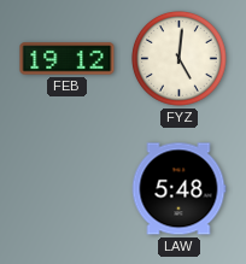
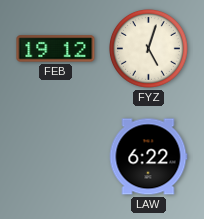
FYZ: 5:01 -> 5:03 (149, 49)
LAW: 5:48 -> 6:22 (148, 157)
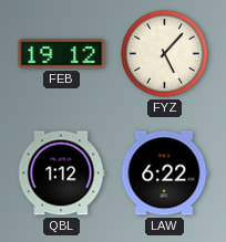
FYZ: 5:03 -> 5:07 (165, 54)
QBL: none -> 1:12 (61, 173)
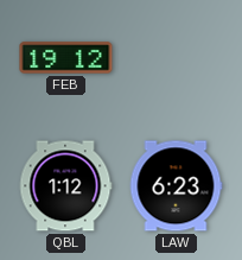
FYZ: 5:07 -> none (165, 54)
LAW: 6:22 -> 6:23 (176, 186)
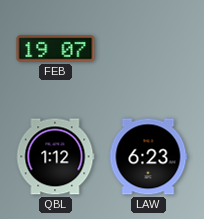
FEB: 19:12 -> 19:07 (56, 49)
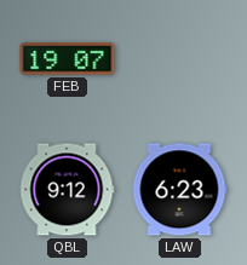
QBL: 1:12 -> 9:12 (67, 190)
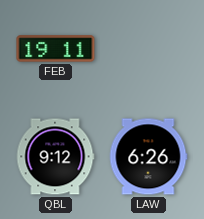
FEB: 19:07 -> 19:11 (56, 49)
LAW: 6:23 -> 6:26 (148, 157)
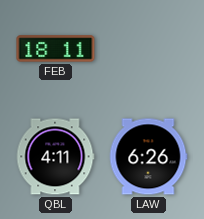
FEB: 19:11 -> 18:11 (56, 49)
QBL: 9:12 -> 4:11 (55, 157)
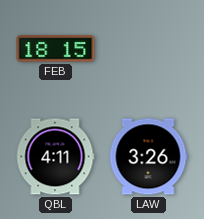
FEB: 18:11 -> 18:15 (56, 49)
LAW: 6:26 -> 3:26 (148, 157)
